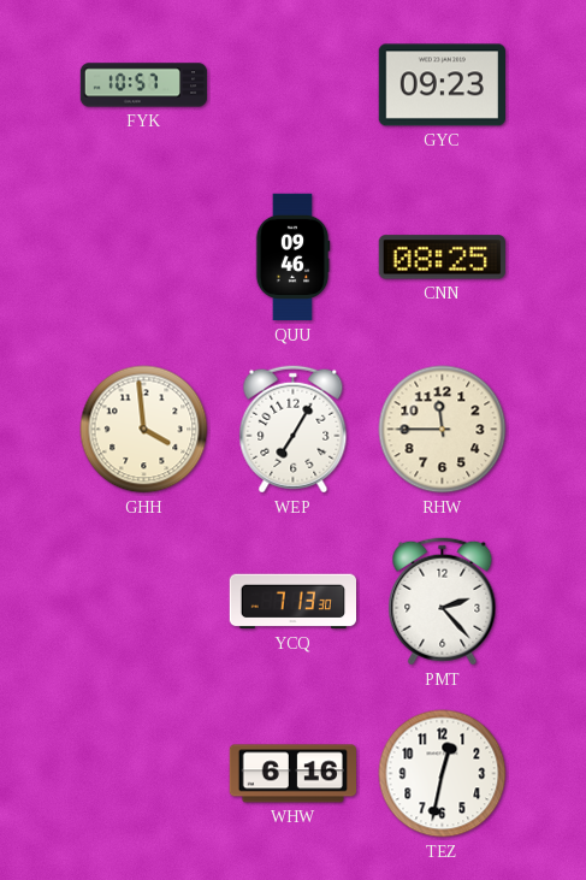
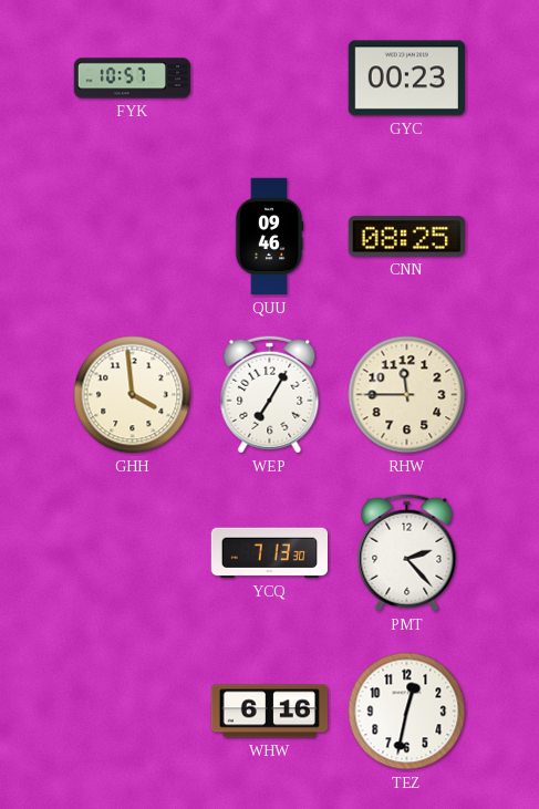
GYC: 09:23 -> 00:23 (406, 79)
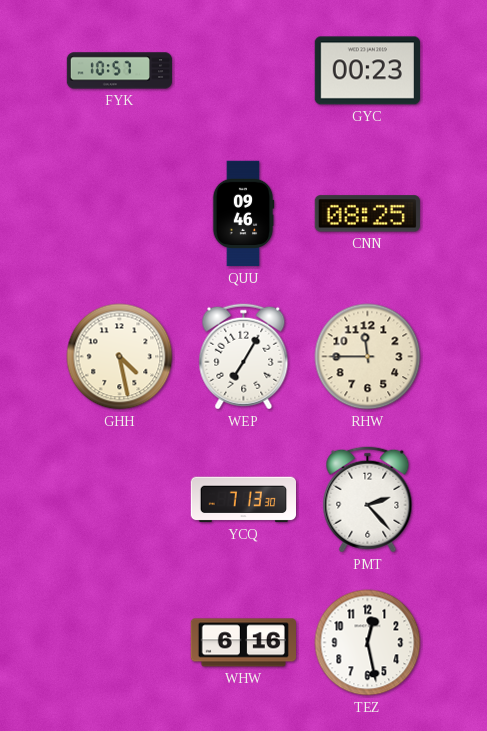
GHH: 3:59 -> 4:28 (120, 357)
TEZ: 12:32 -> 12:28 (368, 643)
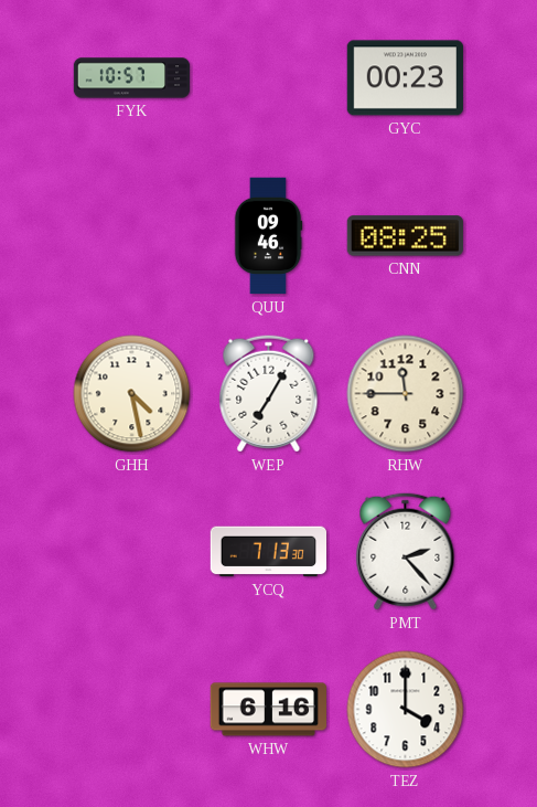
TEZ: 12:28 -> 4:00 (406, 710)
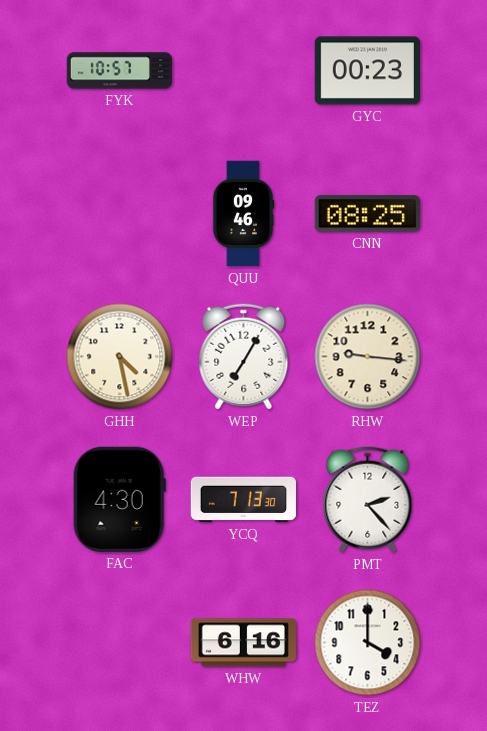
RHW: 11:45 -> 9:16 (368, 357)
FAC: none -> 4:30 (119, 499)
